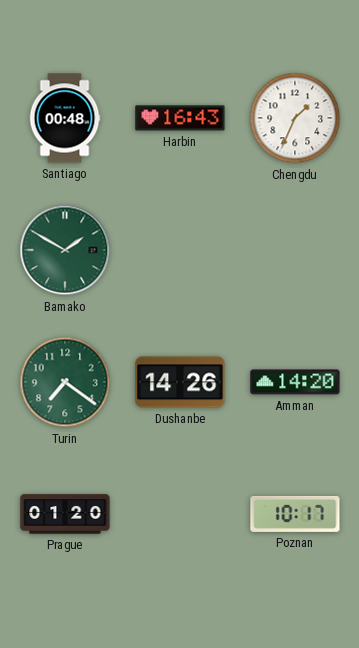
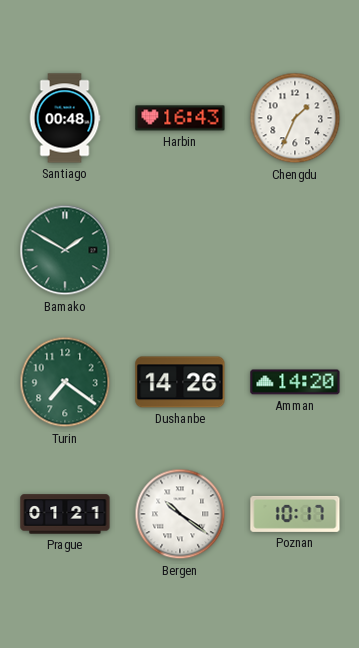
Prague: 01:20 -> 01:21 (65, 514)
Bergen: none -> 10:21 (180, 514)
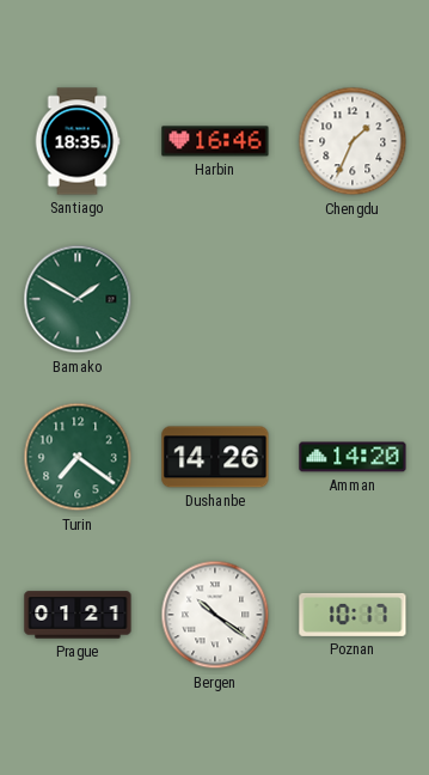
Santiago: 00:48 -> 18:35 (78, 141)
Harbin: 16:43 -> 16:46 (215, 141)
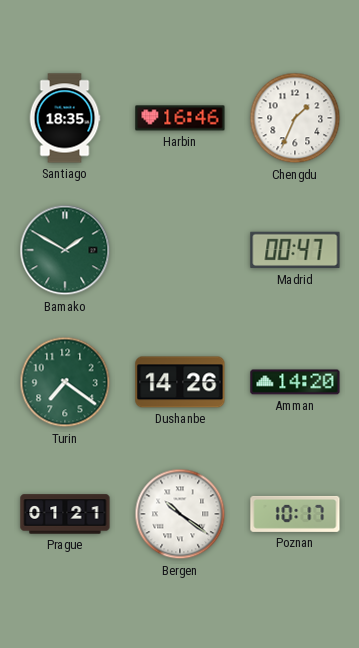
Madrid: none -> 00:47 (295, 250)
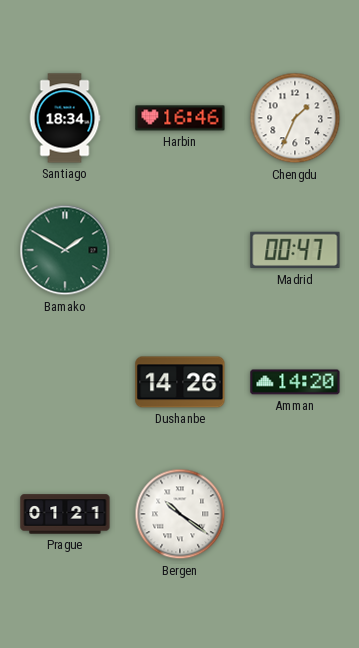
Santiago: 18:35 -> 18:34 (65, 118)
Turin: 7:21 -> none (65, 382)
Poznan: 10:17 -> none (295, 514)
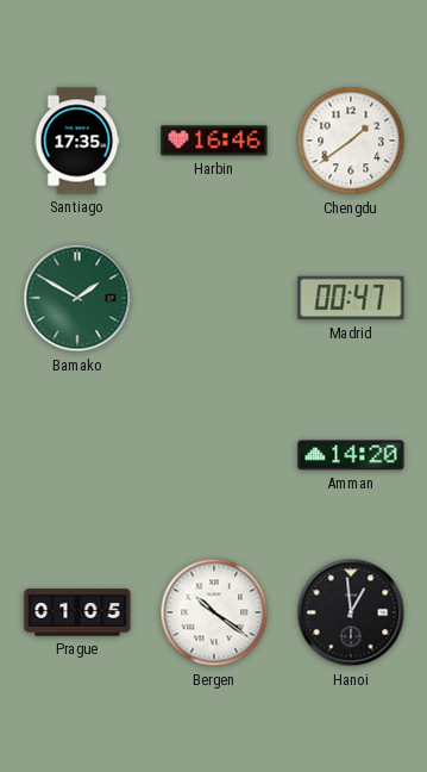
Santiago: 18:34 -> 17:35 (77, 141)
Chengdu: 1:34 -> 1:39 (351, 141)
Dushanbe: 14:26 -> none (180, 382)
Prague: 01:21 -> 01:05 (77, 612)
Hanoi: none -> 12:59 (351, 612)
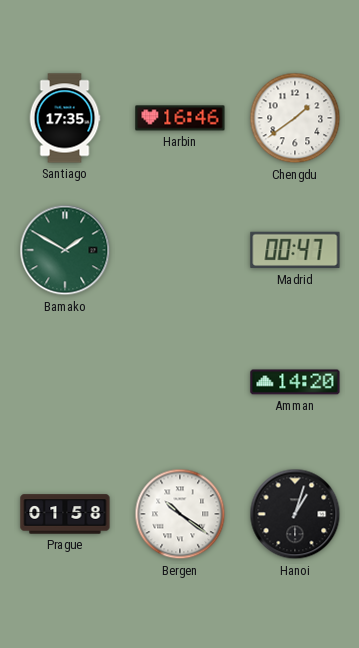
Prague: 01:05 -> 01:58 (65, 514)
Hanoi: 12:59 -> 1:03 (295, 514)
